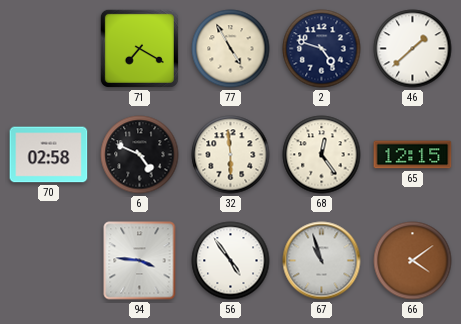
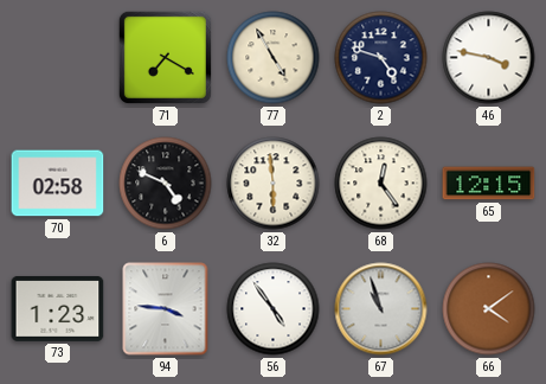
46: 1:38 -> 3:47 (489, 58)
73: none -> 1:23 (58, 308)
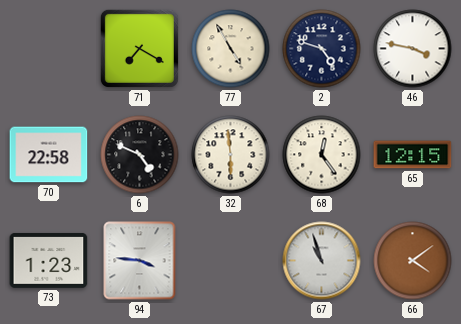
70: 02:58 -> 22:58 (49, 155)
56: 4:54 -> none (274, 309)
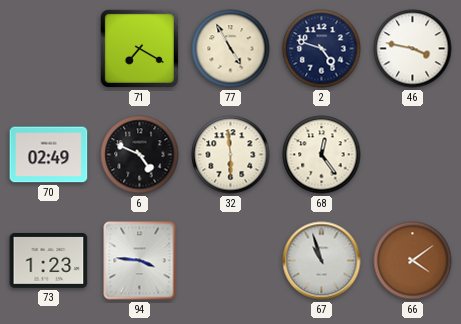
70: 22:58 -> 02:49 (49, 155)
65: 12:15 -> none (413, 155)
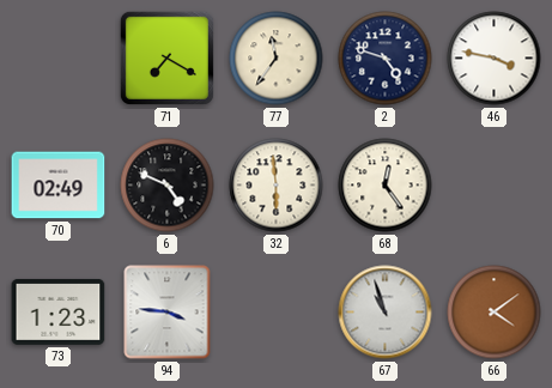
77: 4:55 -> 11:36 (277, 59)
